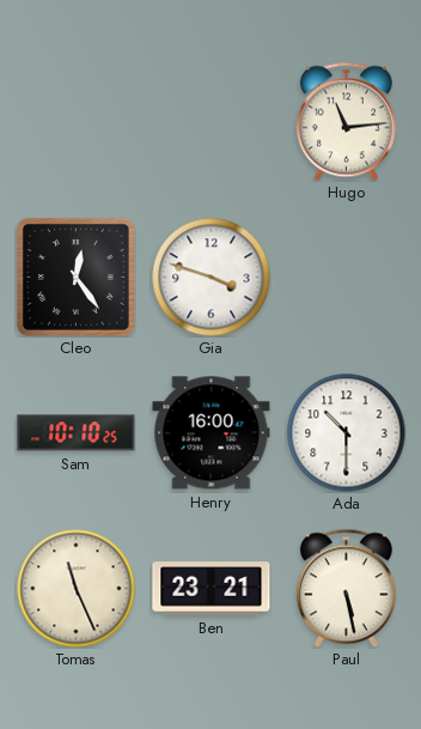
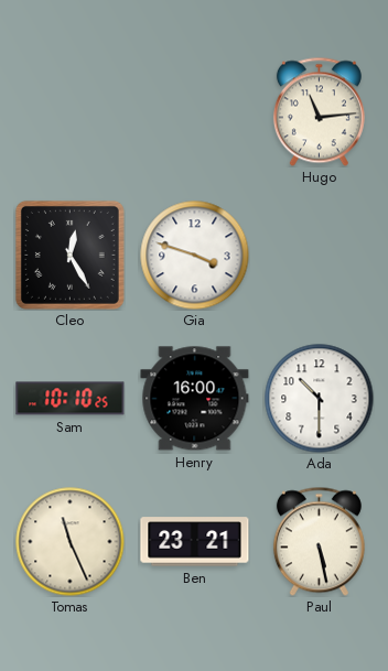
Cleo: 12:24 -> 12:25 (69, 255)
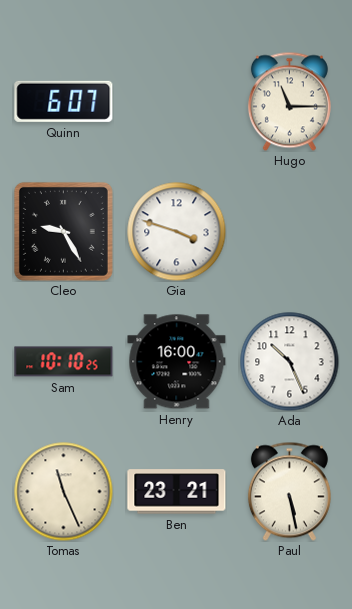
Quinn: none -> 6:07 (64, 101)
Hugo: 11:14 -> 11:15 (289, 101)
Cleo: 12:25 -> 9:25 (63, 231)
Ada: 10:30 -> 10:26 (290, 362)
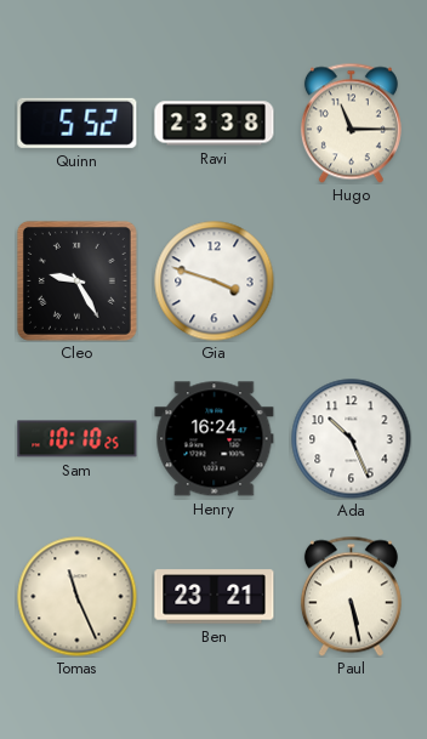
Quinn: 6:07 -> 5:52 (78, 123)
Ravi: none -> 23:38 (215, 124)
Henry: 16:00 -> 16:24 (215, 439)
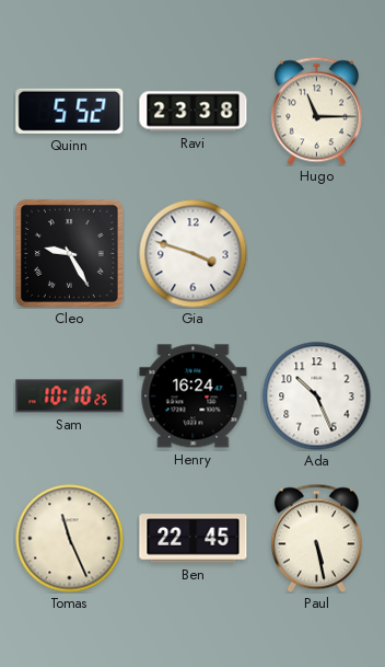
Ben: 23:21 -> 22:45 (194, 539)
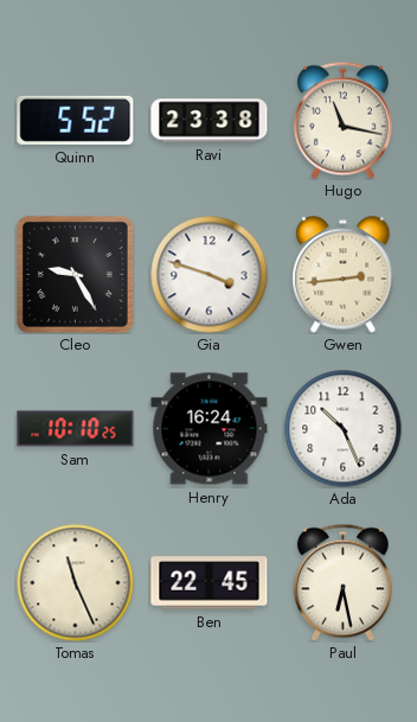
Hugo: 11:15 -> 11:17 (342, 120)
Gwen: none -> 2:44 (344, 275)
Paul: 5:28 -> 6:28 (342, 582)
